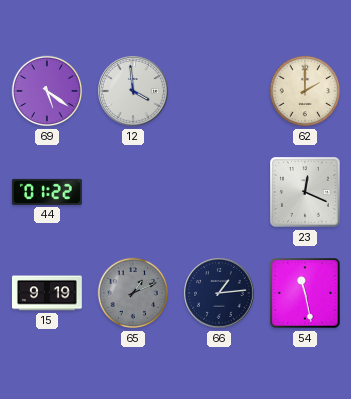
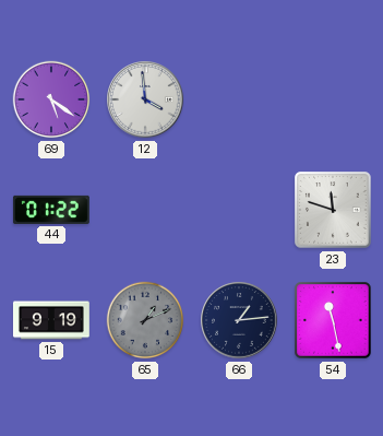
62: 2:00 -> none (305, 91)
23: 12:19 -> 11:48 (333, 210)
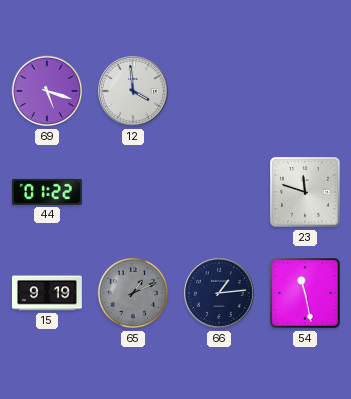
69: 5:21 -> 5:18 (47, 91)
